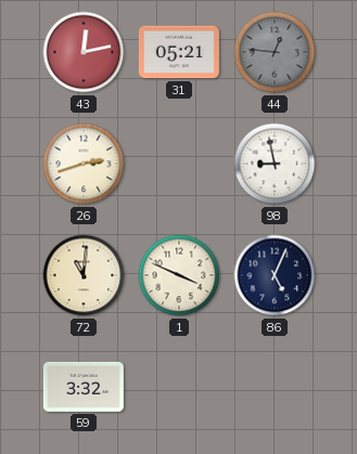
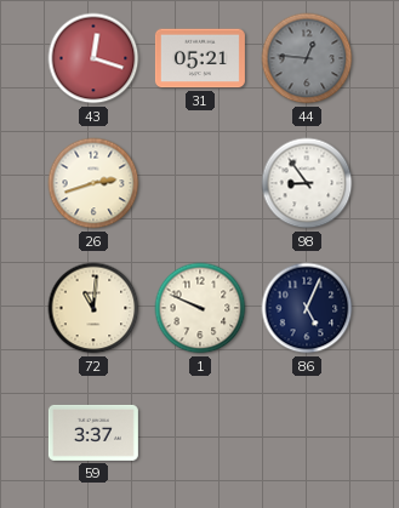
43: 12:13 -> 12:18 (93, 58)
98: 8:58 -> 8:54 (307, 183)
1: 3:49 -> 9:49 (200, 308)
59: 3:32 -> 3:37 (93, 433)
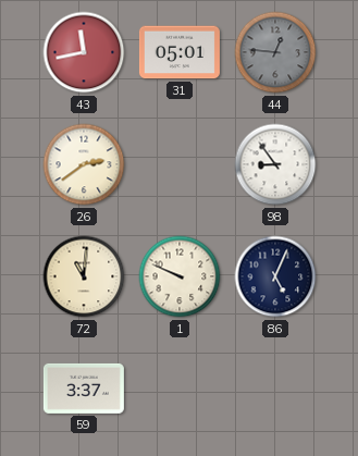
43: 12:18 -> 11:43 (84, 52)
31: 05:21 -> 05:01 (180, 52)
26: 2:42 -> 2:39 (84, 164)
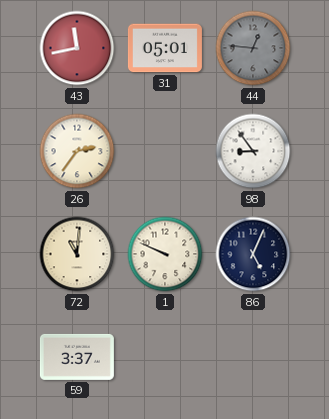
26: 2:39 -> 2:36 (77, 151)
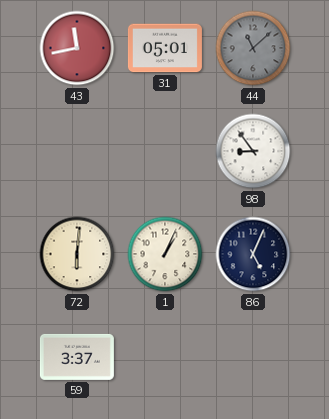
44: 12:46 -> 11:08 (253, 48)
26: 2:36 -> none (77, 151)
72: 11:01 -> 6:01 (77, 254)
1: 9:49 -> 1:04 (165, 254)
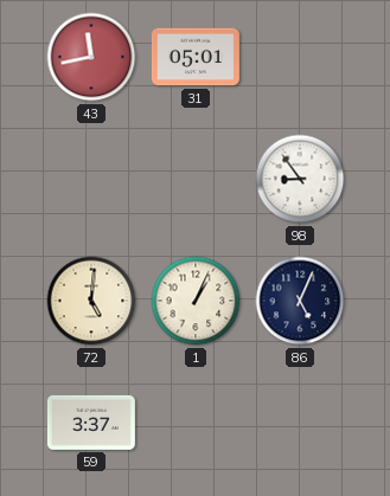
44: 11:08 -> none (253, 48)
72: 6:01 -> 5:01 (91, 301)
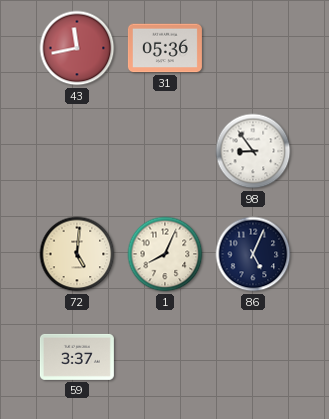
31: 05:01 -> 05:36 (165, 48)
1: 1:04 -> 8:04 (165, 254)
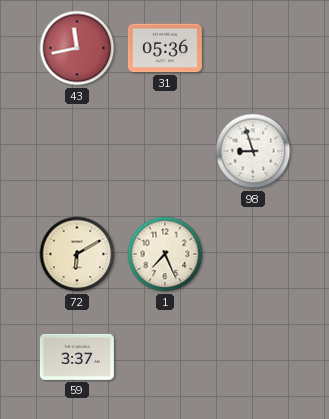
98: 8:54 -> 8:57 (253, 151)
72: 5:01 -> 6:10 (77, 254)
1: 8:04 -> 7:26 (165, 254)
86: 5:04 -> none (253, 254)
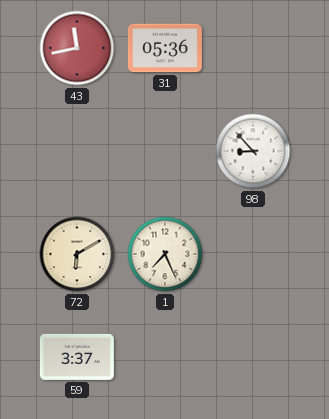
98: 8:57 -> 8:53 (253, 151)
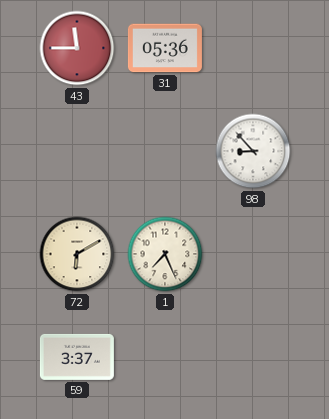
43: 11:43 -> 11:45 (77, 48)
